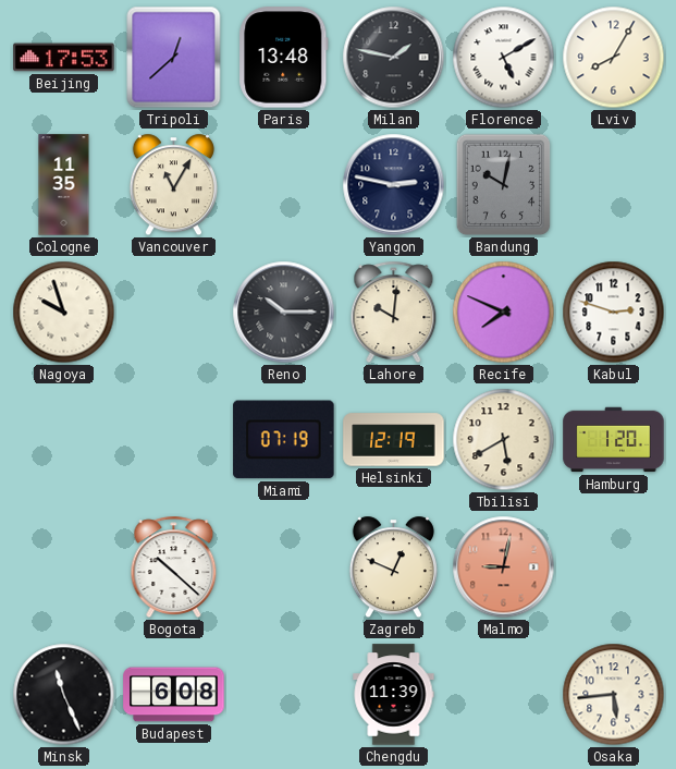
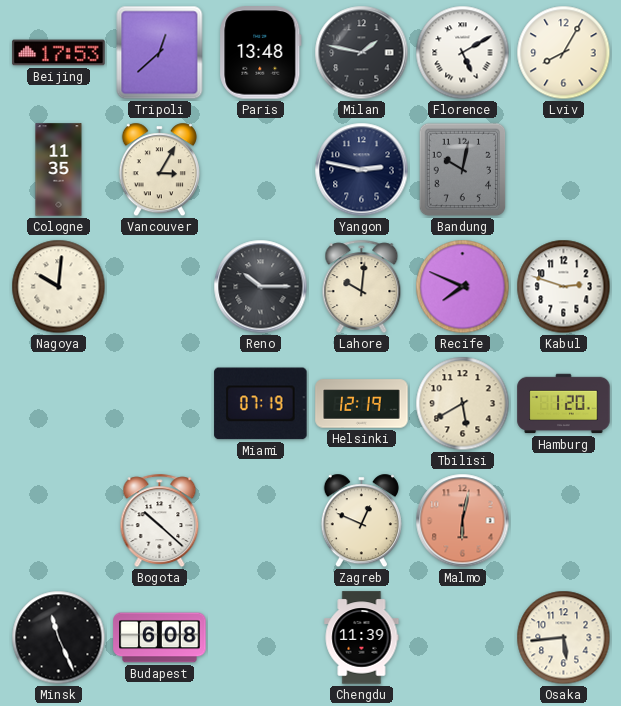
Vancouver: 11:05 -> 3:05 (159, 170)
Nagoya: 9:57 -> 10:01 (59, 287)
Malmo: 9:02 -> 6:02 (463, 521)
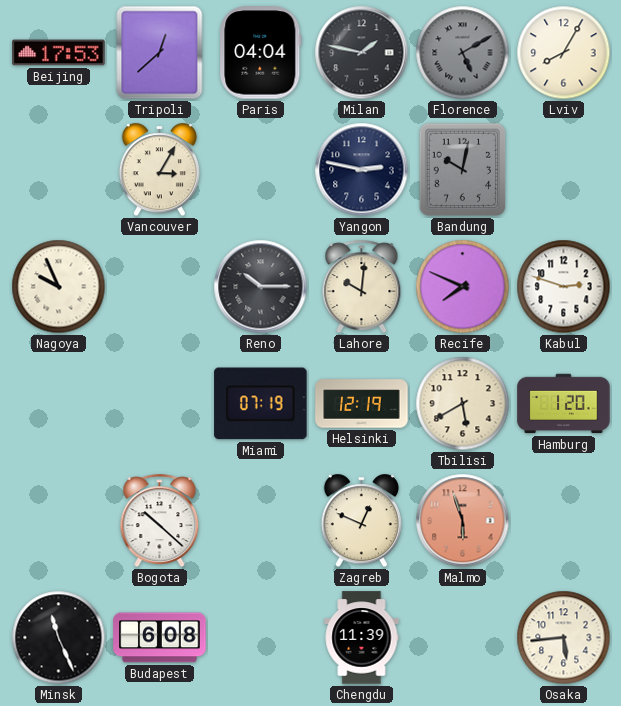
Paris: 13:48 -> 04:04 (261, 53)
Florence dial: white -> grey (463, 53)
Cologne: 11:35 -> none (59, 170)
Nagoya: 10:01 -> 9:56 (59, 287)
Malmo: 6:02 -> 5:57 (463, 521)
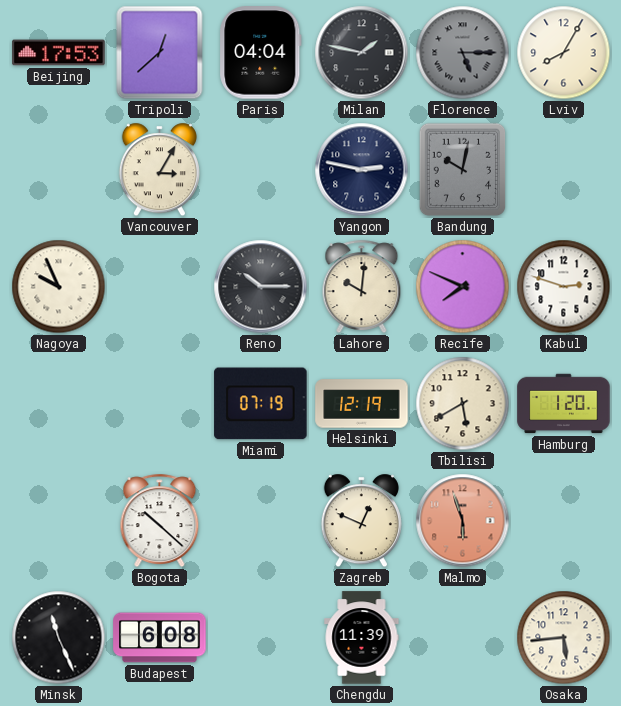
Florence: 5:10 -> 5:15 (463, 53)
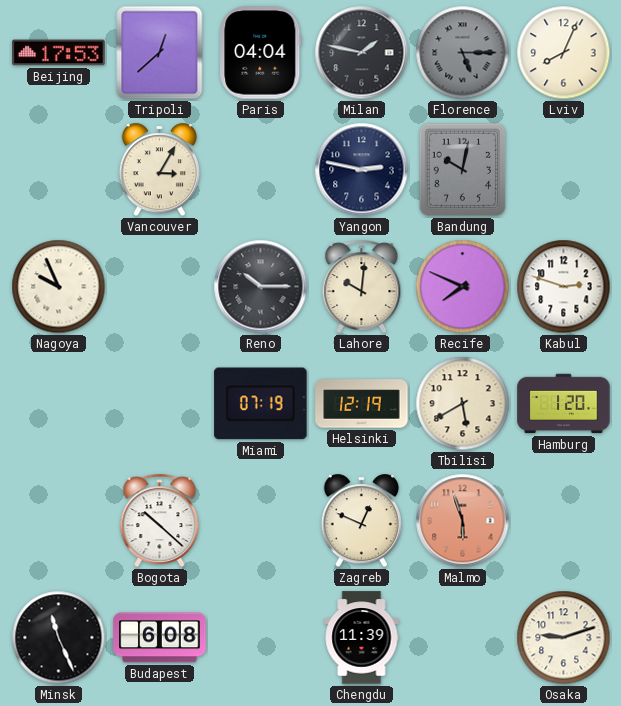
Lviv: 8:05 -> 8:04 (564, 53)
Osaka: 5:44 -> 9:12 (564, 638)
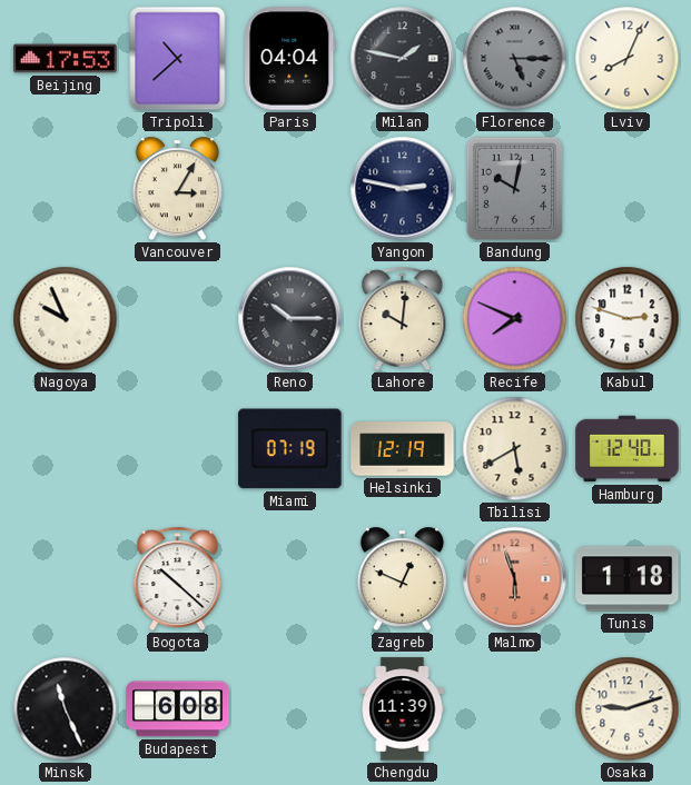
Tripoli: 12:38 -> 10:38 (178, 59)
Hamburg: 1:20 -> 12:40 (628, 449)
Tunis: none -> 1:18 (628, 579)
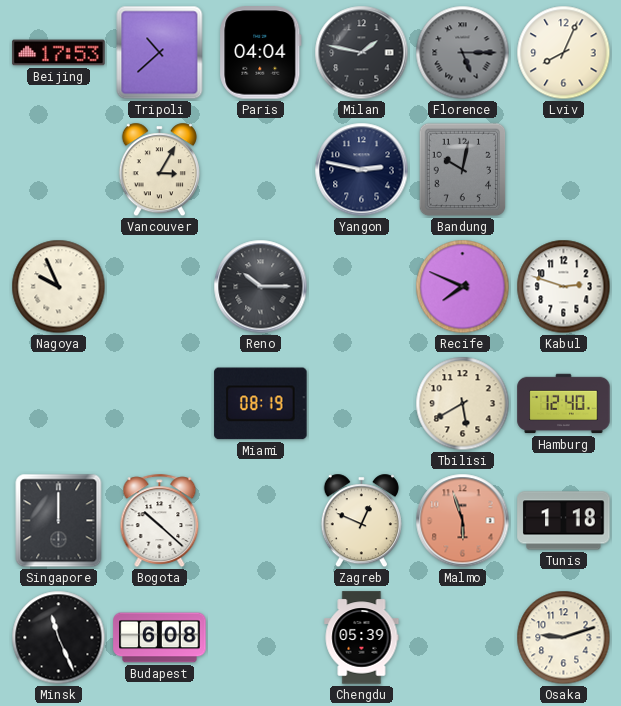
Lahore: 10:01 -> none (403, 319)
Miami: 07:19 -> 08:19 (261, 404)
Helsinki: 12:19 -> none (403, 449)
Singapore: none -> 12:00 (59, 521)
Chengdu: 11:39 -> 05:39 (362, 638)
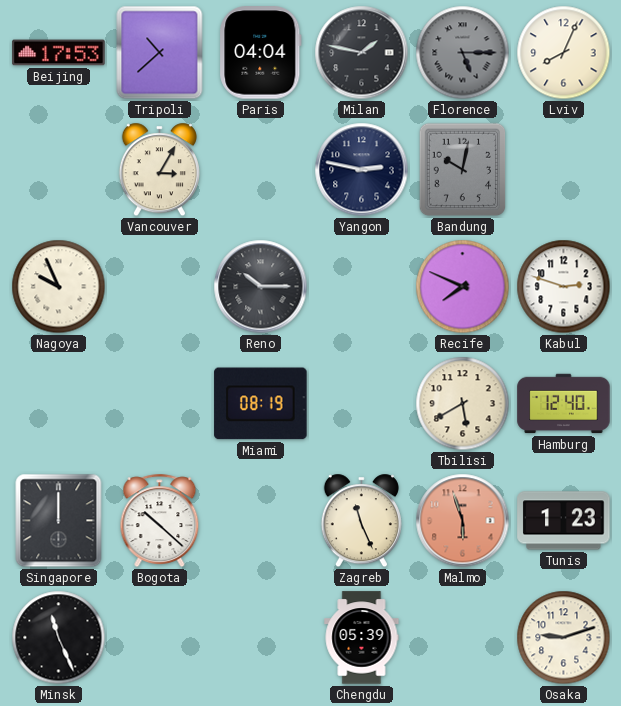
Zagreb: 12:49 -> 11:26 (361, 521)
Tunis: 1:18 -> 1:23 (564, 521)
Budapest: 6:08 -> none (160, 638)
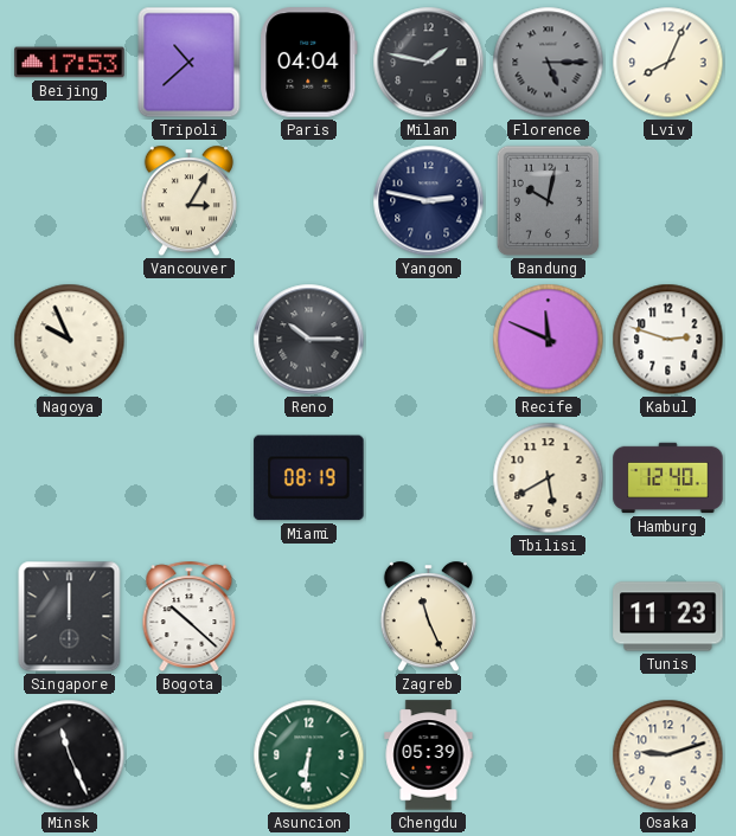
Recife: 7:49 -> 11:49 (549, 340)
Malmo: 5:57 -> none (463, 521)
Tunis: 1:23 -> 11:23 (668, 617)
Asuncion: none -> 6:31 (309, 755)
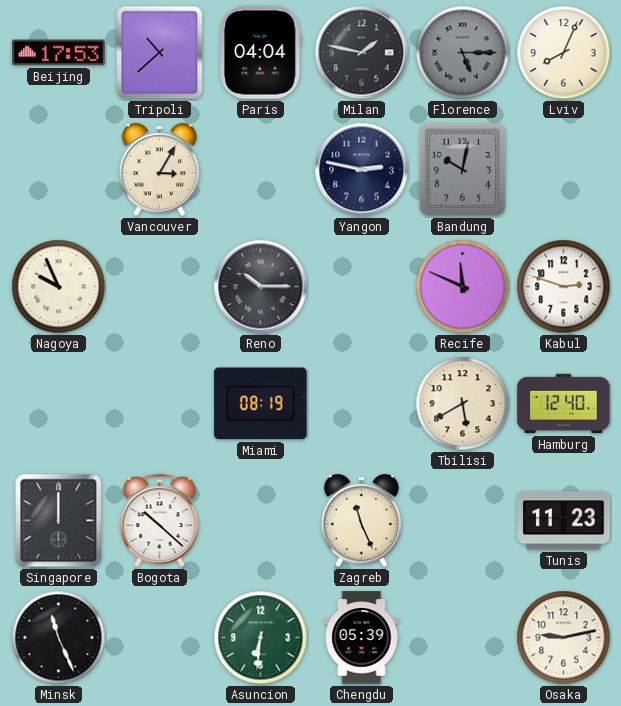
Osaka: 9:12 -> 9:13 (564, 638)
